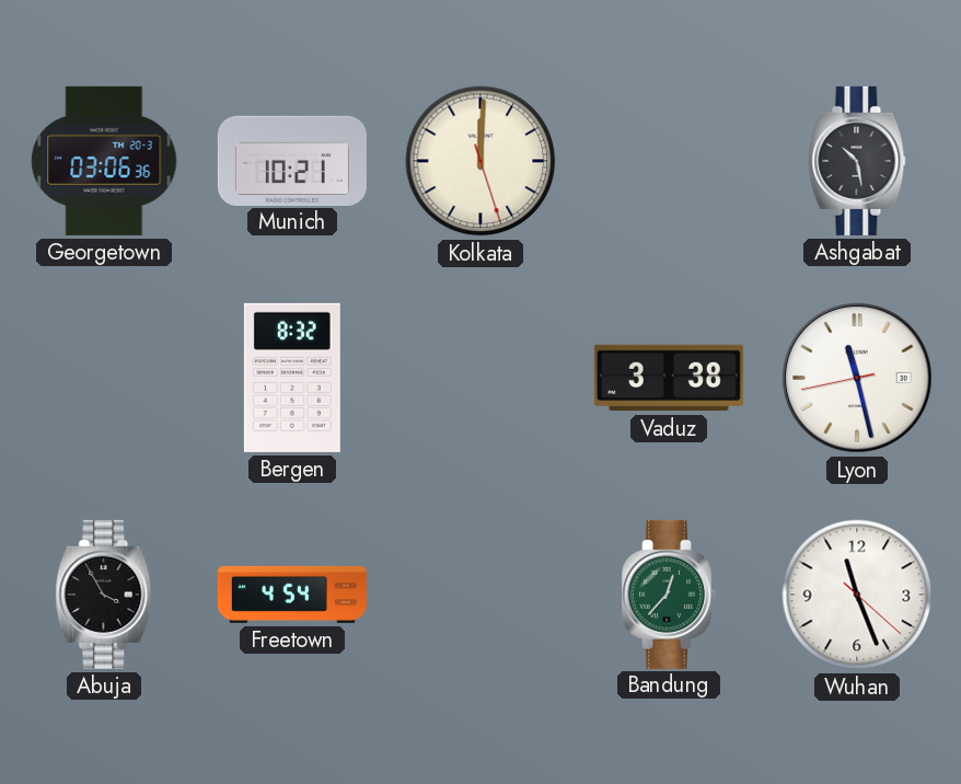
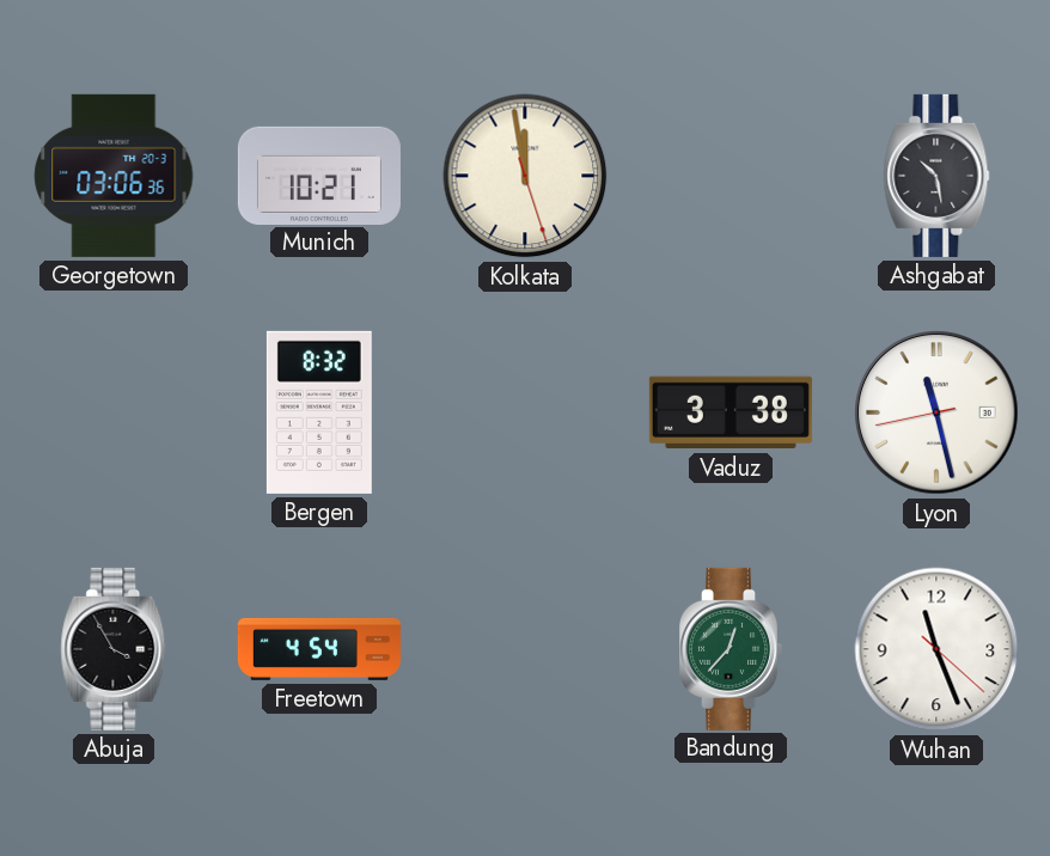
Kolkata: 12:00 -> 11:58 (525, 176)
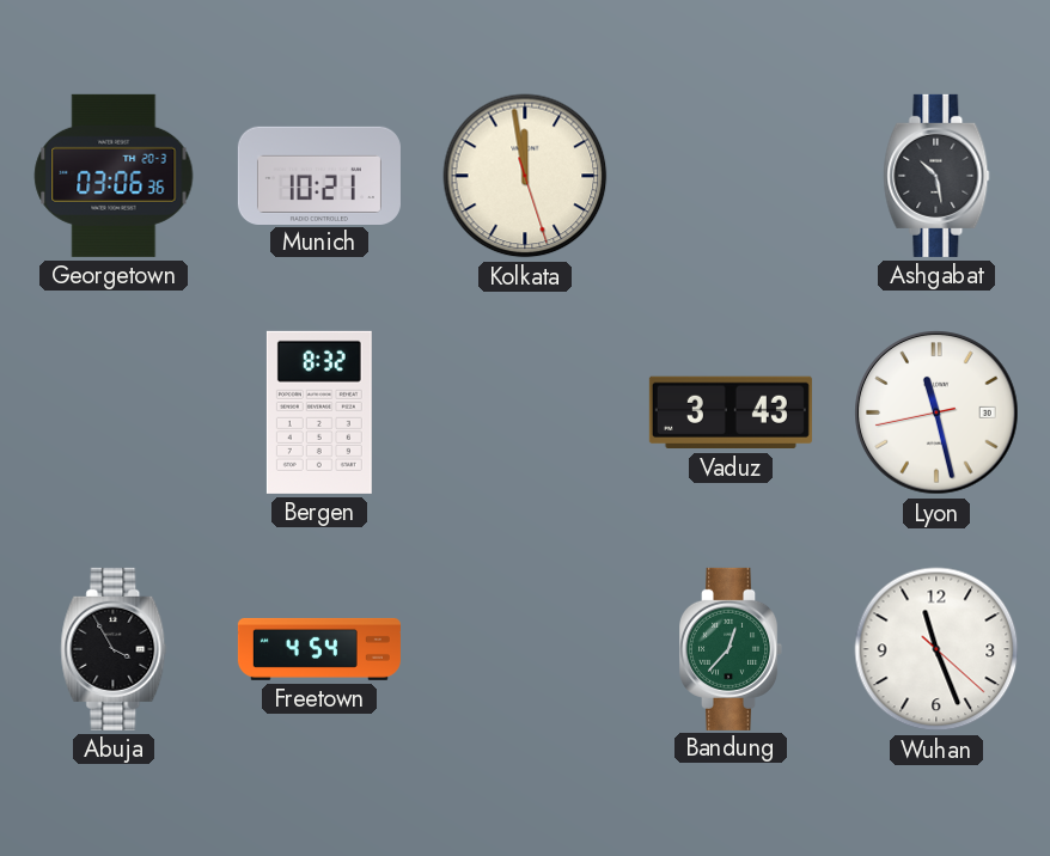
Vaduz: 3:38 -> 3:43 (731, 412)
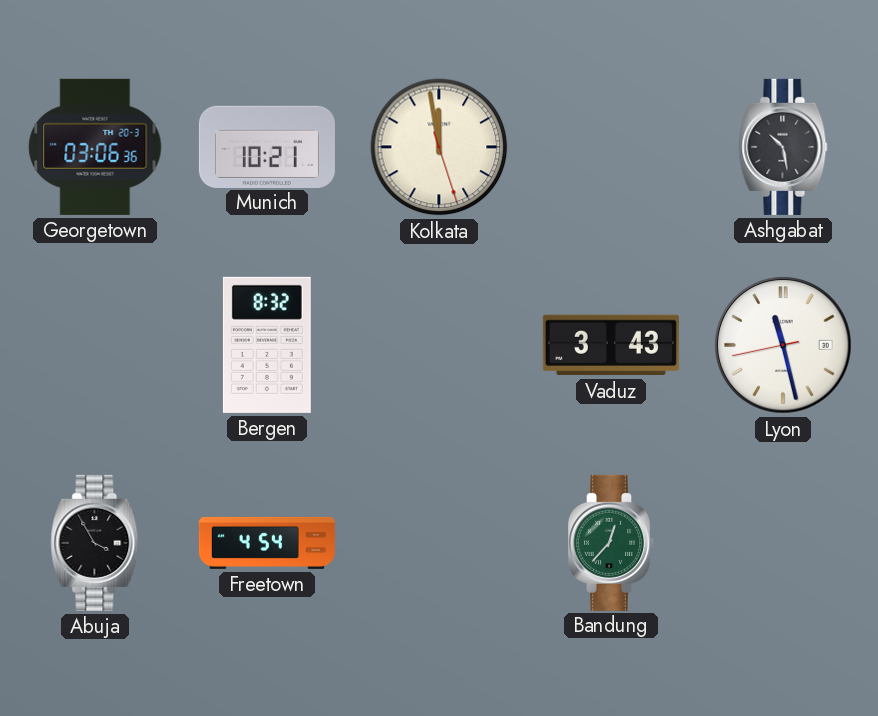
Wuhan: 11:26 -> none (936, 649)
